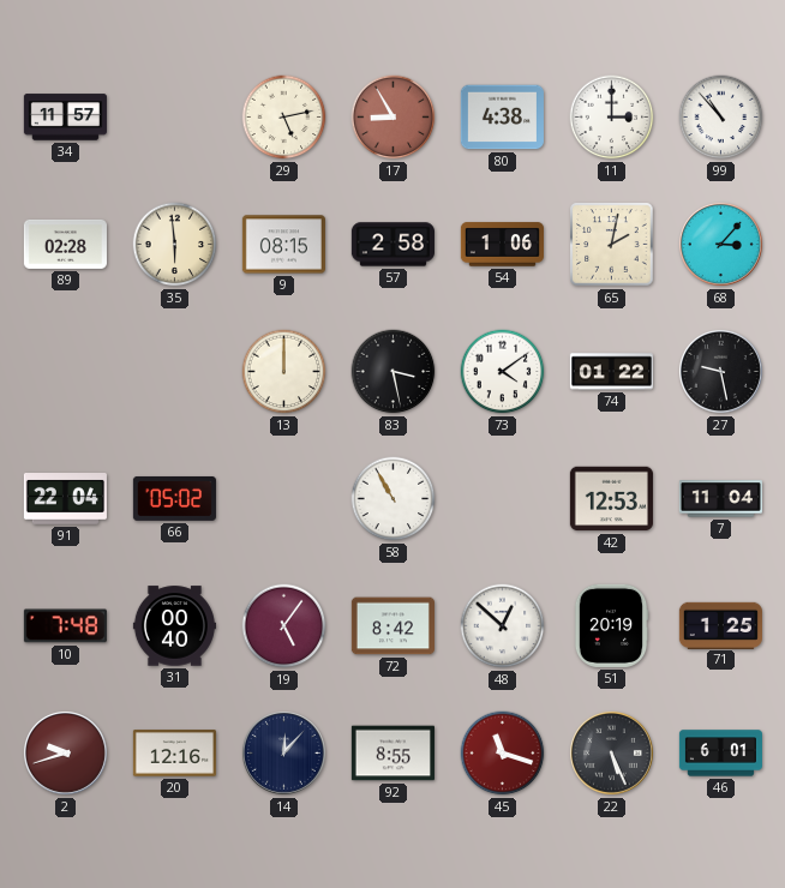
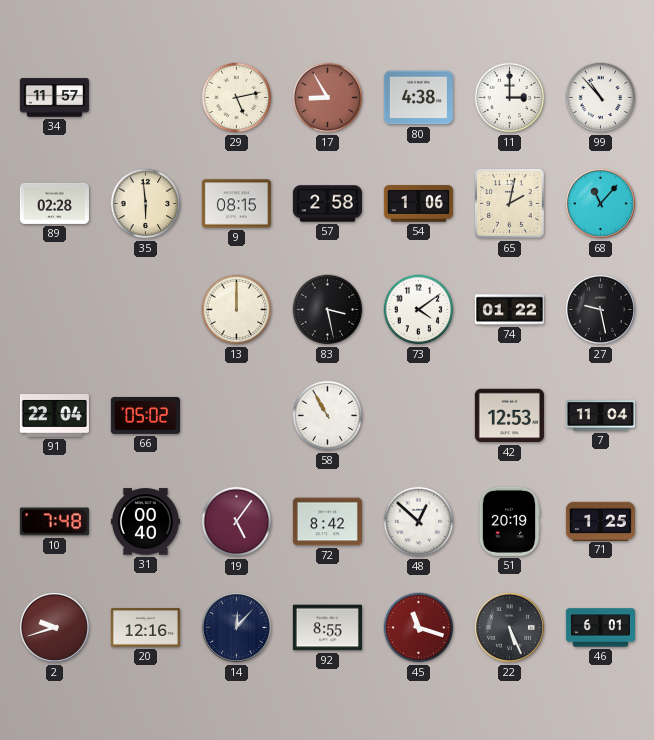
68: 3:07 -> 11:07 (600, 203)
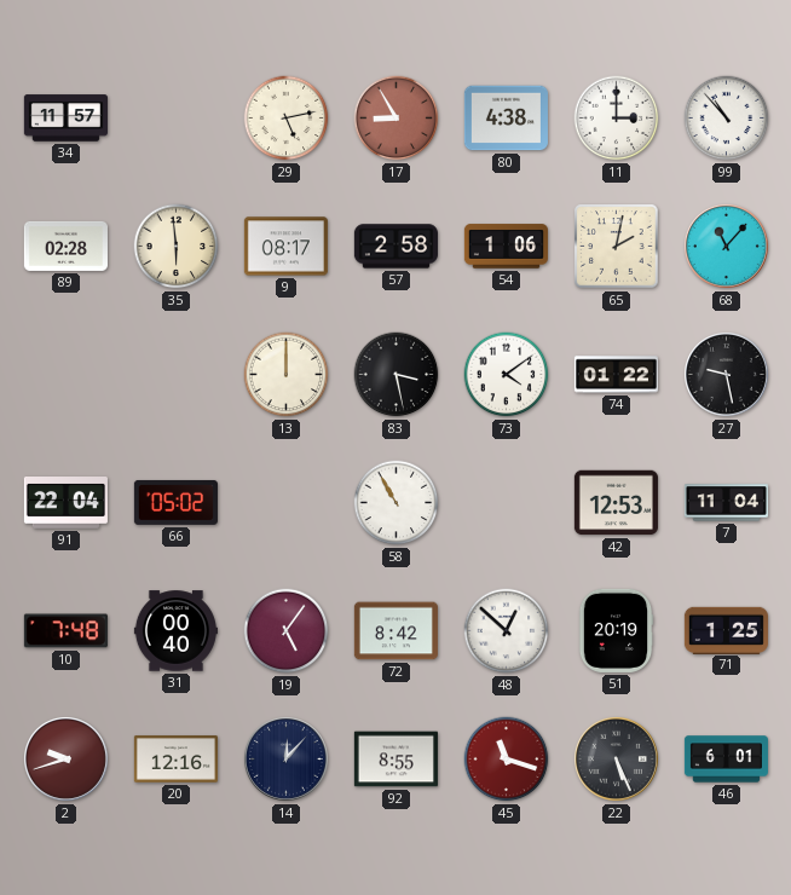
9: 08:15 -> 08:17 (285, 247)
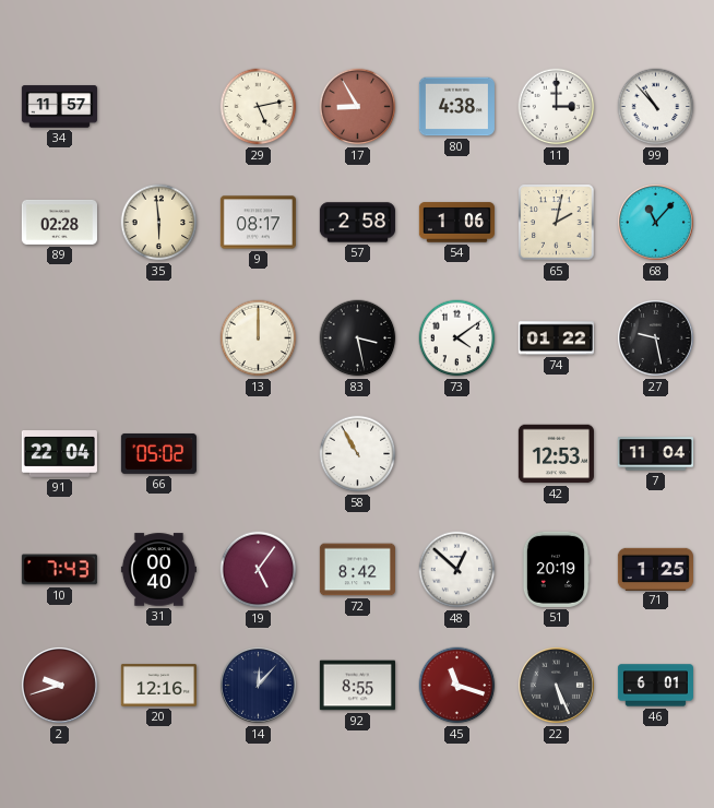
10: 7:48 -> 7:43 (59, 570)
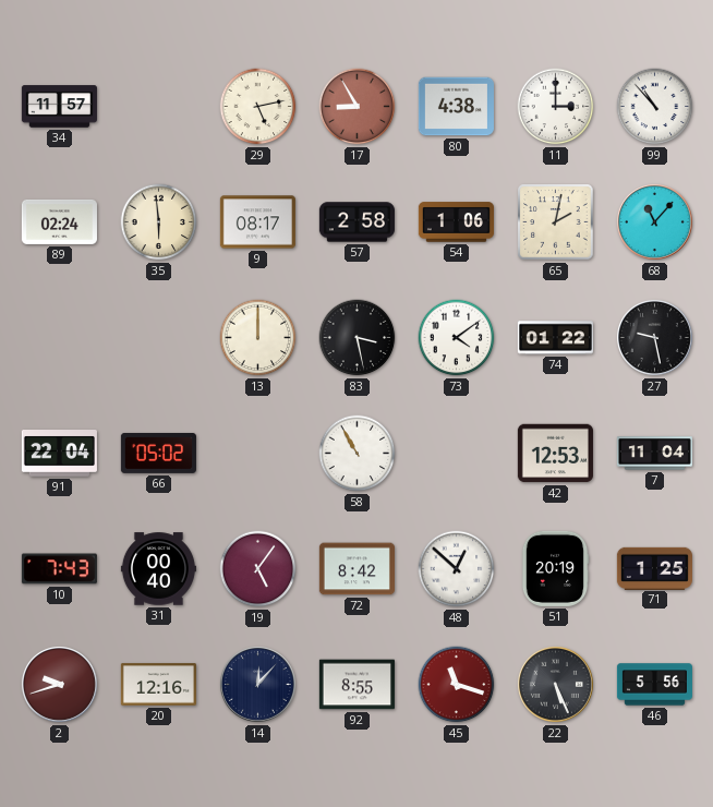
89: 02:28 -> 02:24 (59, 221)
46: 6:01 -> 5:56 (654, 685)
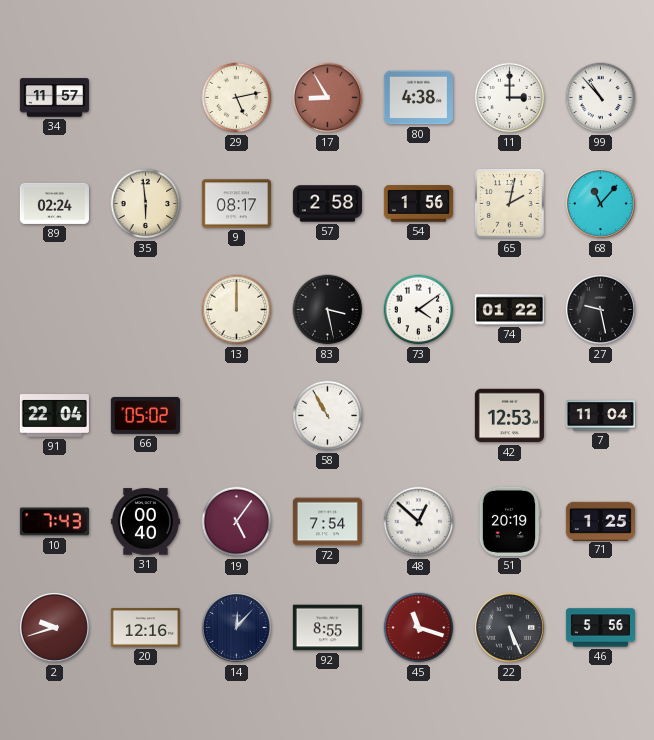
54: 1:06 -> 1:56 (418, 204)
72: 8:42 -> 7:54 (327, 522)
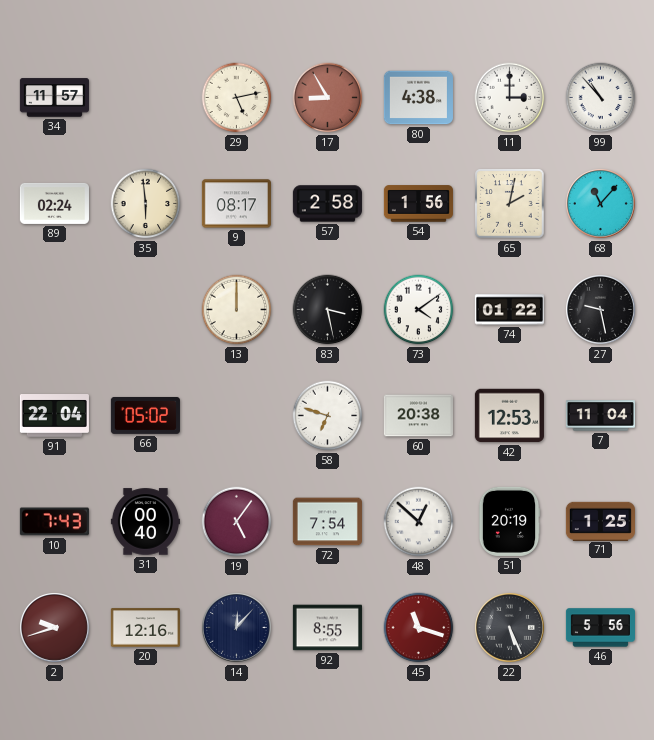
58: 10:55 -> 6:48 (328, 416)
60: none -> 20:38 (418, 416)
